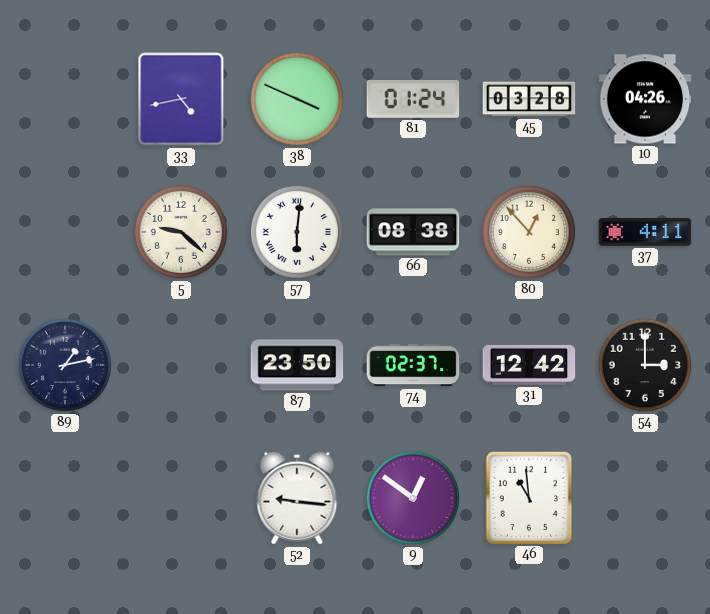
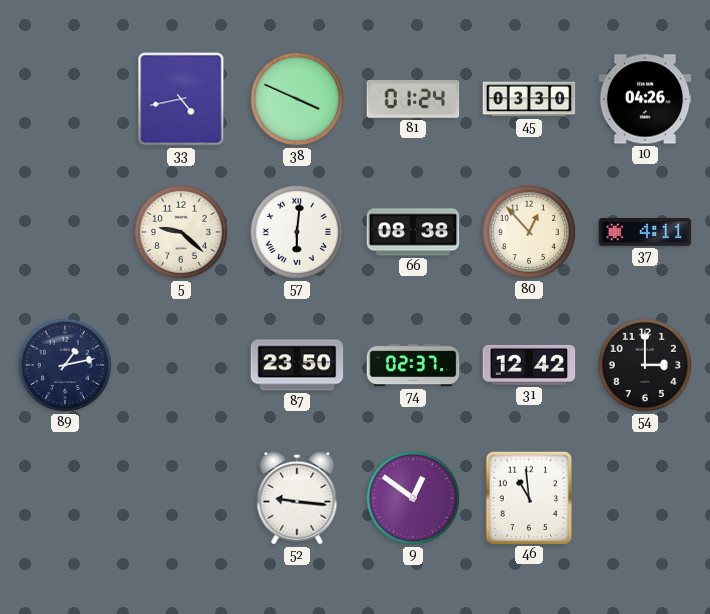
45: 03:28 -> 03:30 (529, 99)
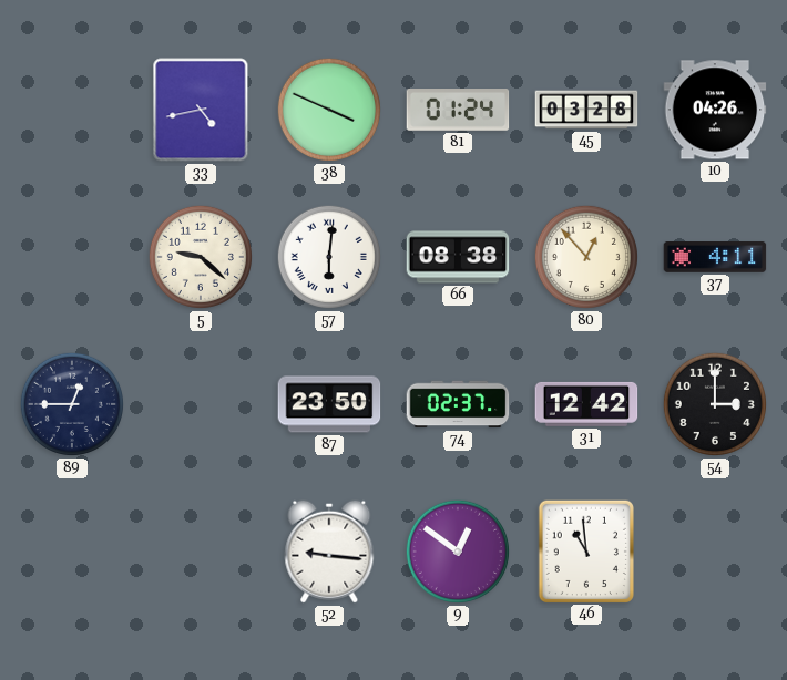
45: 03:30 -> 03:28 (586, 110)
89: 1:13 -> 12:45 (72, 404)
